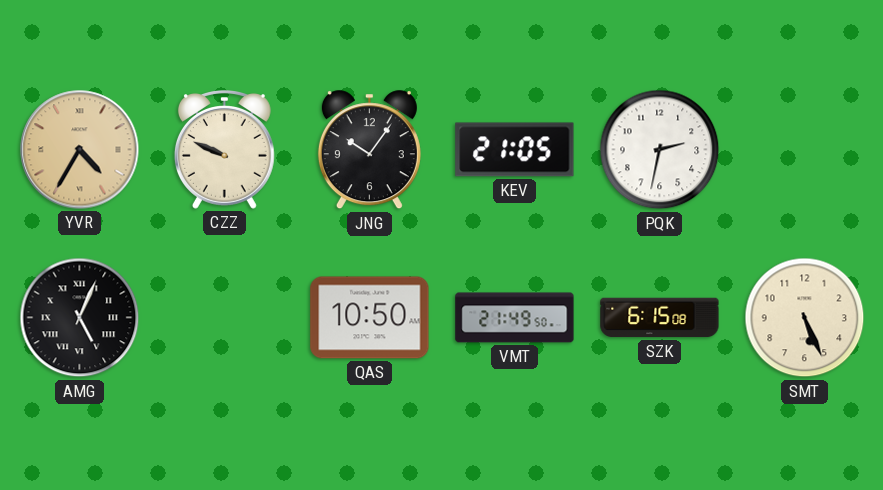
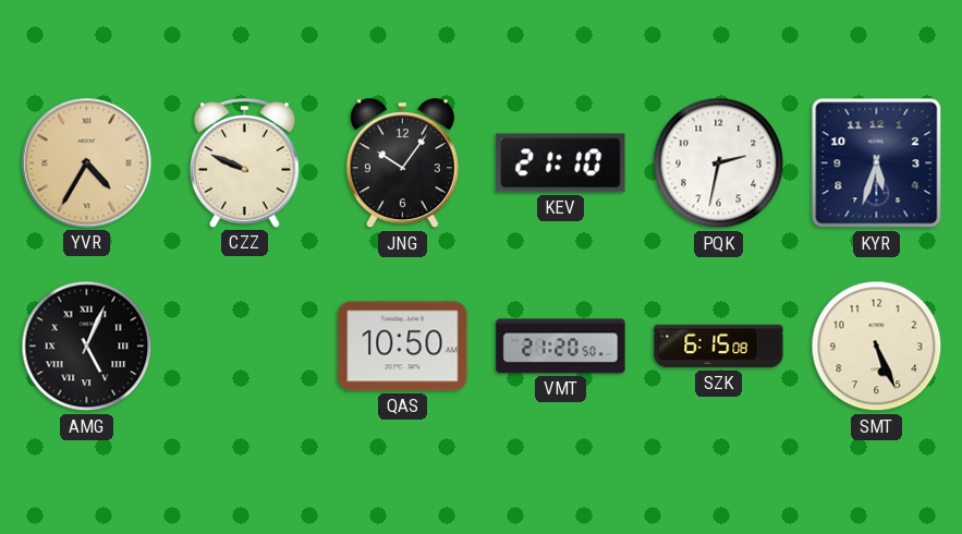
KEV: 21:05 -> 21:10 (561, 163)
KYR: none -> 5:33 (877, 163)
VMT: 21:49 -> 21:20 (561, 347)
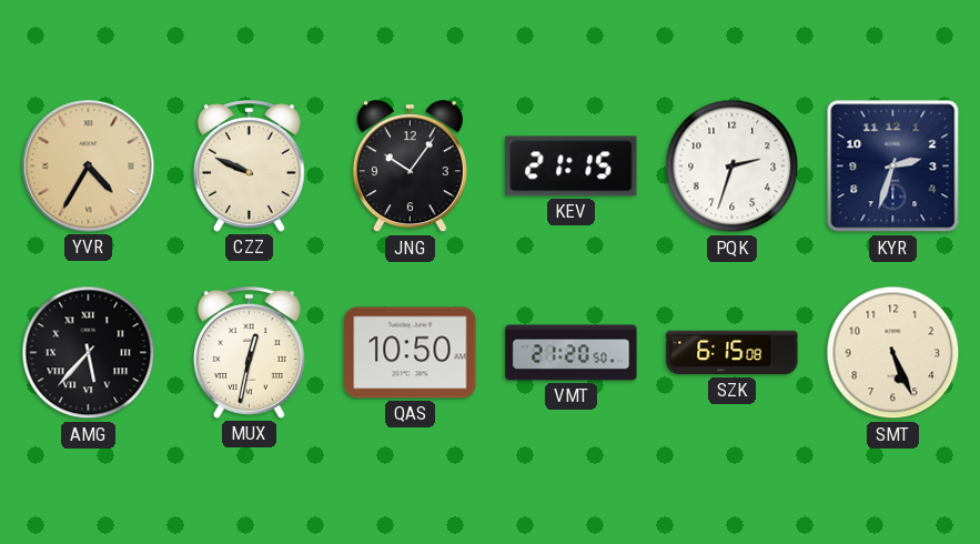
KEV: 21:10 -> 21:15 (572, 167)
PQK: 2:32 -> 2:33 (733, 167)
KYR: 5:33 -> 2:33 (893, 167)
AMG: 5:04 -> 5:37 (89, 353)
MUX: none -> 12:32 (249, 353)
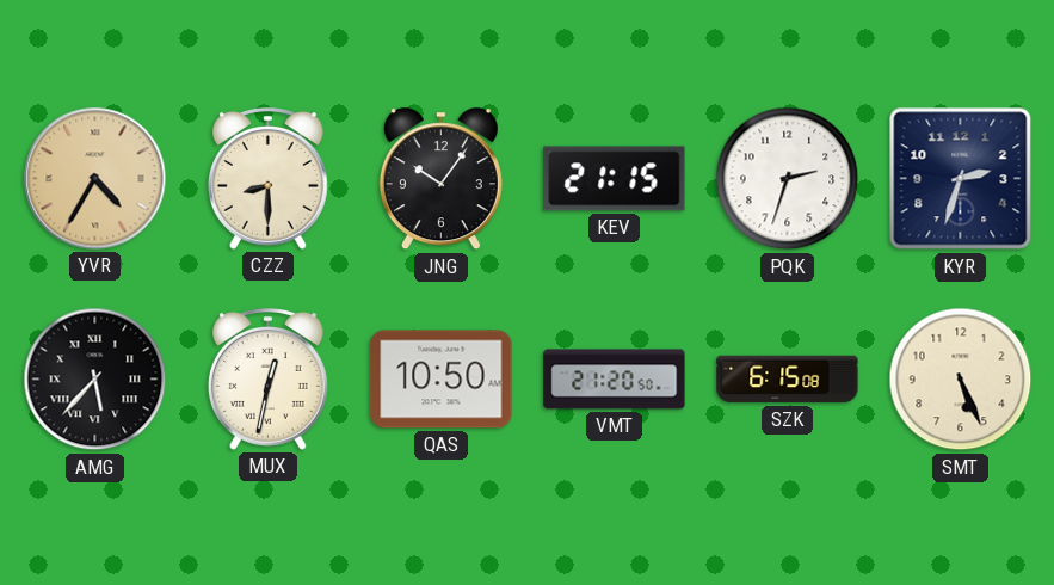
CZZ: 9:49 -> 8:30 (267, 179)
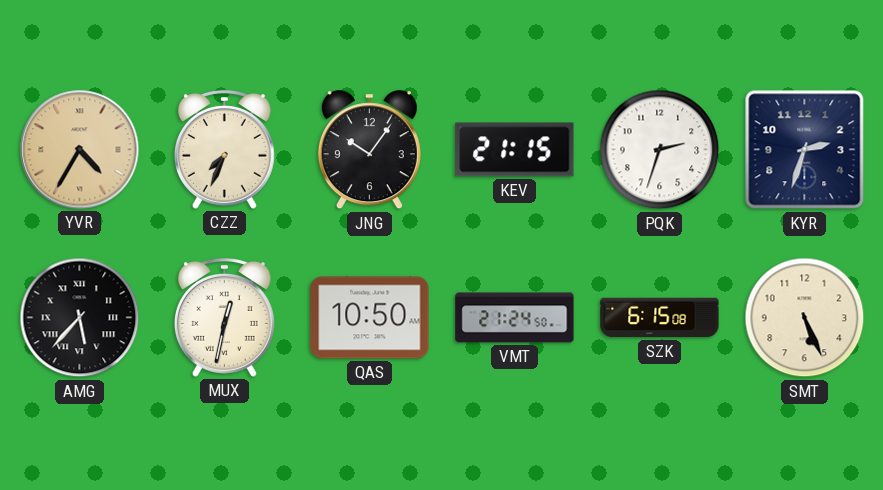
CZZ: 8:30 -> 7:34 (224, 150)
VMT: 21:20 -> 21:24 (515, 318)
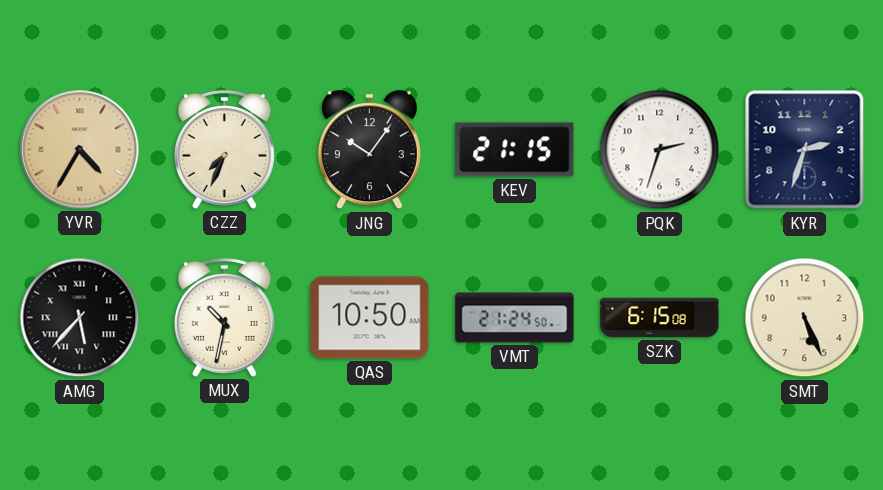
MUX: 12:32 -> 10:32 (224, 318)
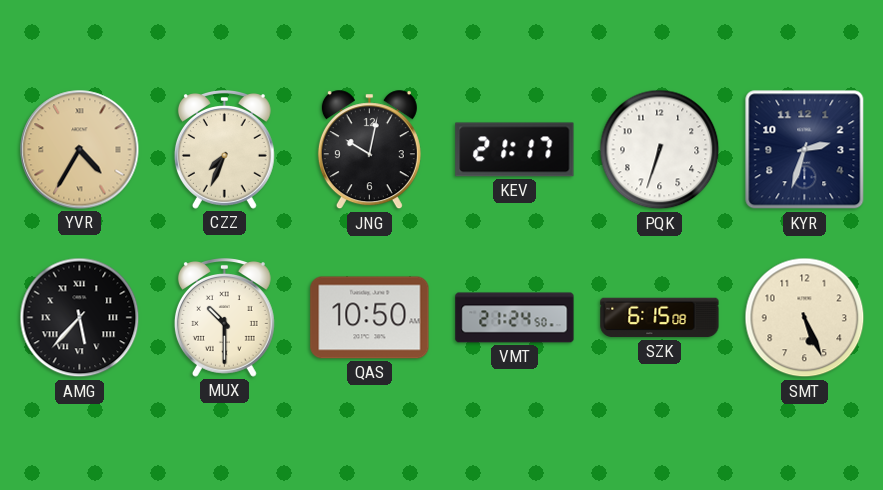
JNG: 10:06 -> 10:02 (369, 150)
KEV: 21:15 -> 21:17 (515, 150)
PQK: 2:33 -> 6:33 (660, 150)
MUX: 10:32 -> 10:30 (224, 318)
